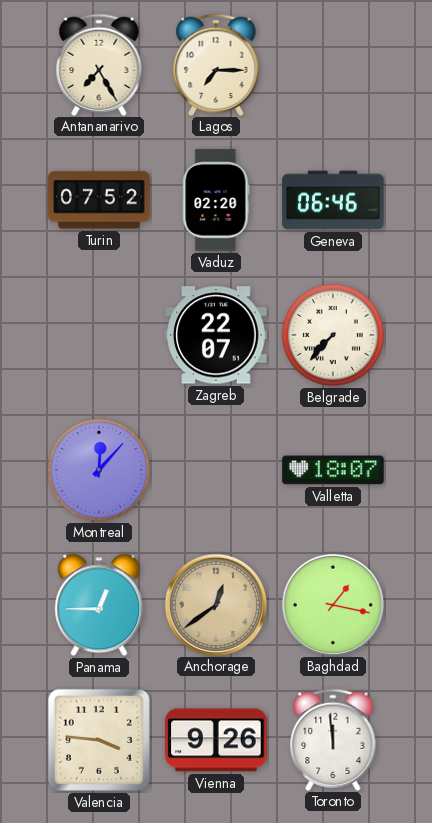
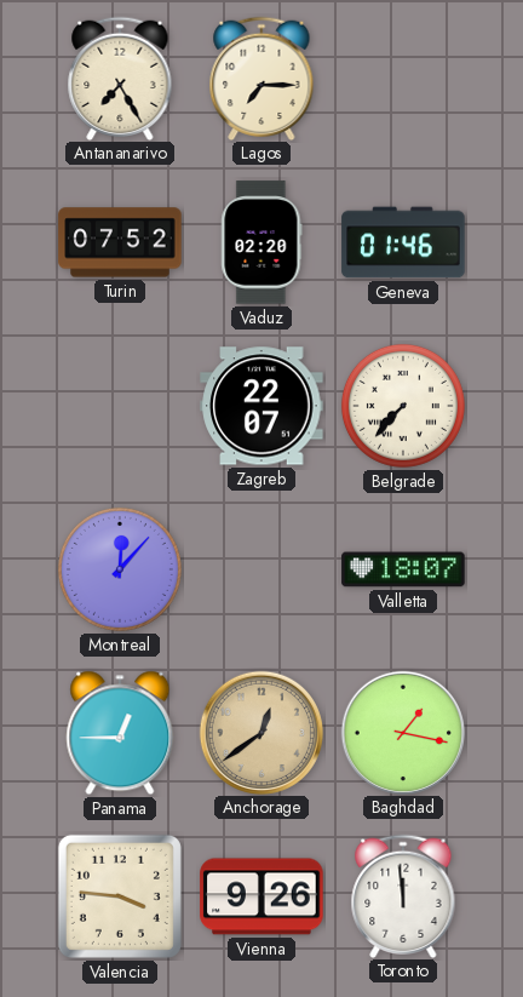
Geneva: 06:46 -> 01:46 (403, 242)
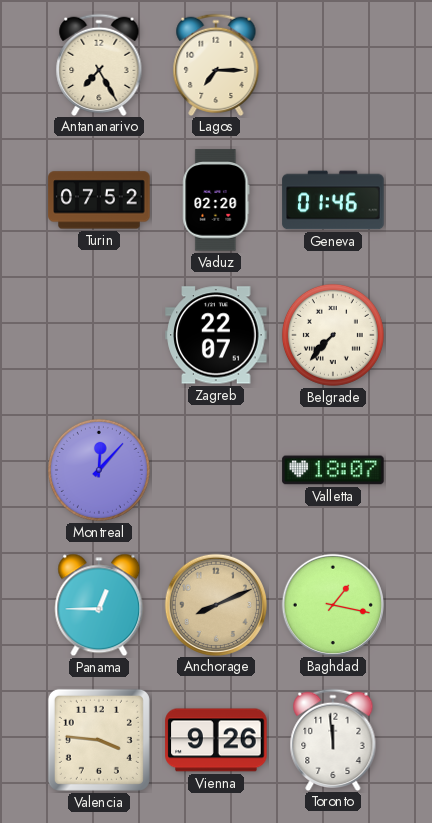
Anchorage: 12:39 -> 8:11 (215, 604)
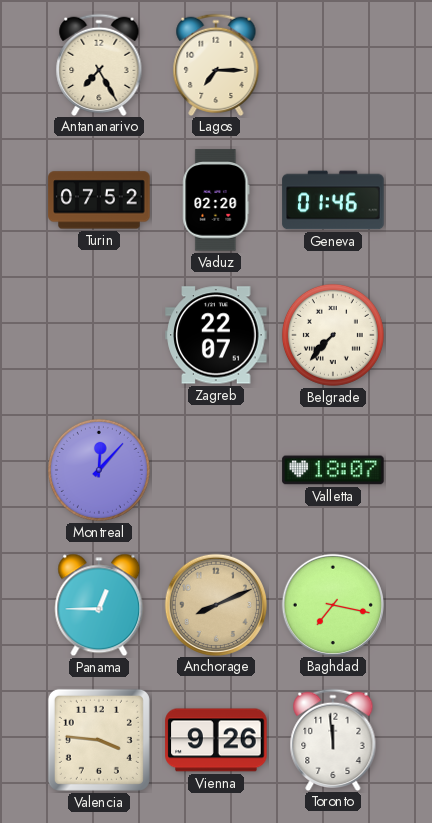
Baghdad: 1:17 -> 7:17 (332, 604)
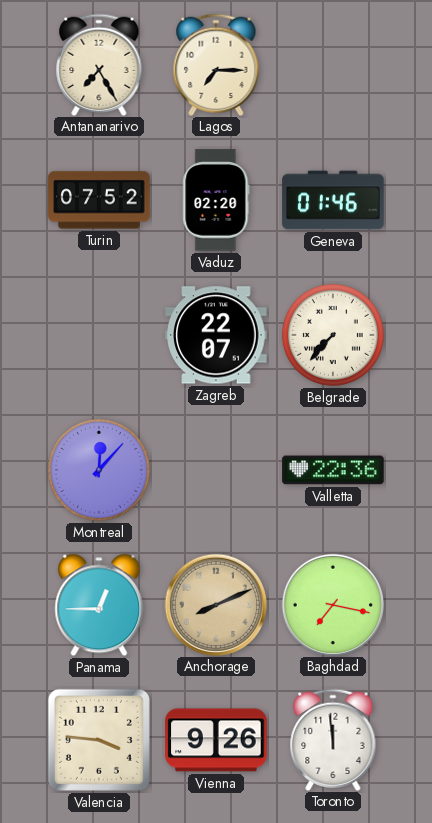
Valletta: 18:07 -> 22:36 (333, 470)
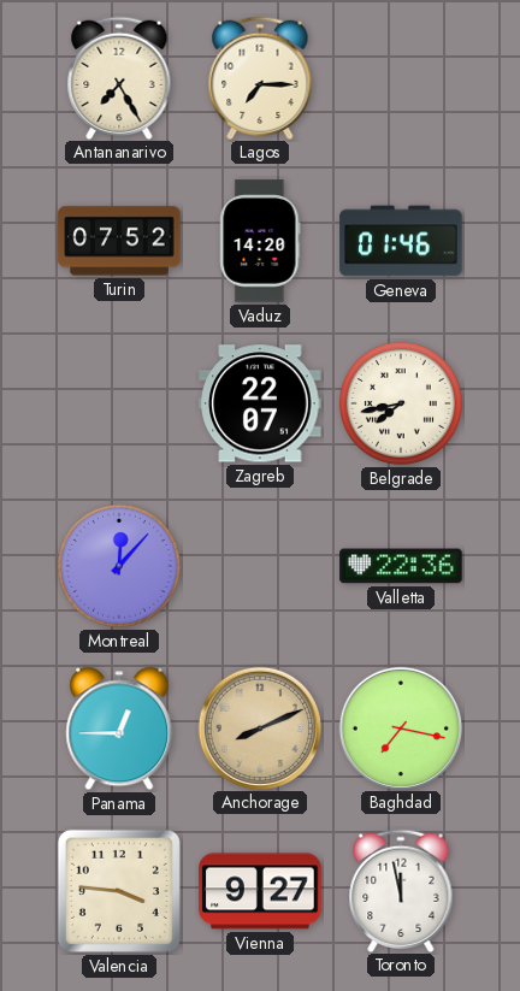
Vaduz: 02:20 -> 14:20 (260, 241)
Belgrade: 7:37 -> 7:43 (401, 403)
Vienna: 9:26 -> 9:27 (260, 891)
Toronto: 11:59 -> 11:58 (401, 890)
